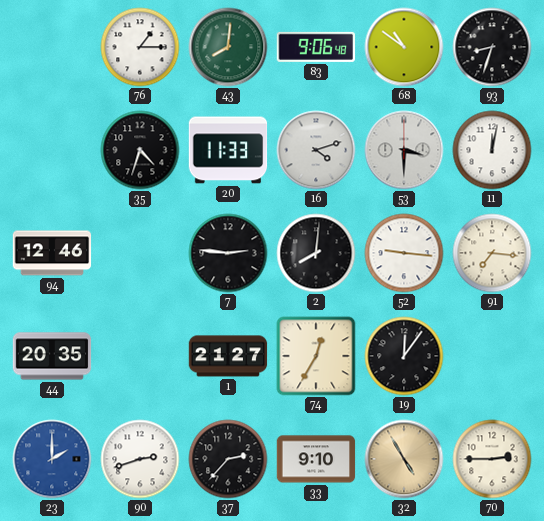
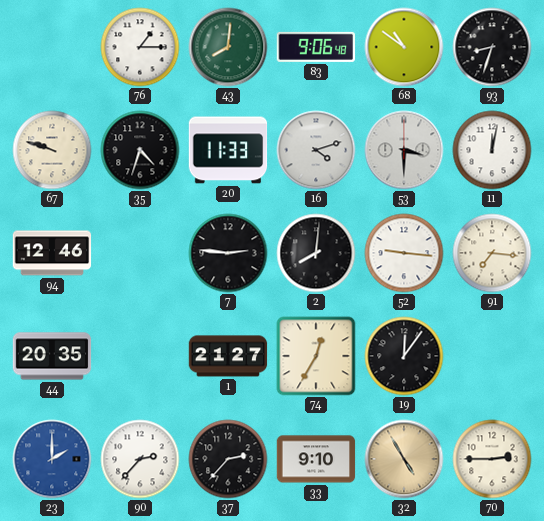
67: none -> 9:48 (52, 150)
90: 2:42 -> 2:37 (140, 459)
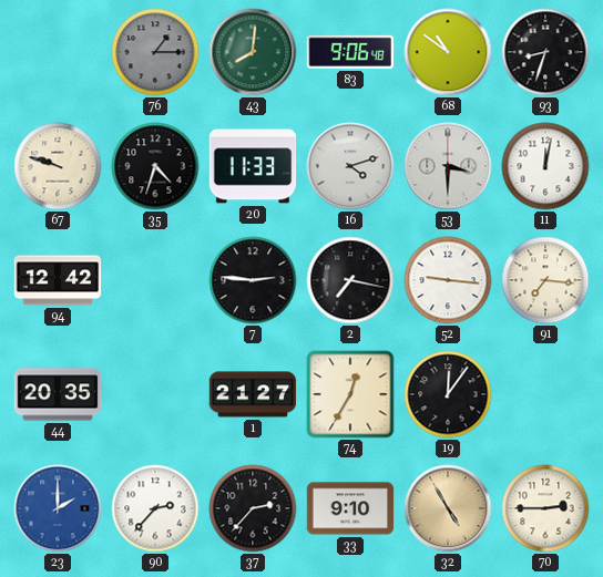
76 dial: white -> grey (155, 52)
94: 12:46 -> 12:42 (58, 280)
2: 8:01 -> 7:17 (350, 280)
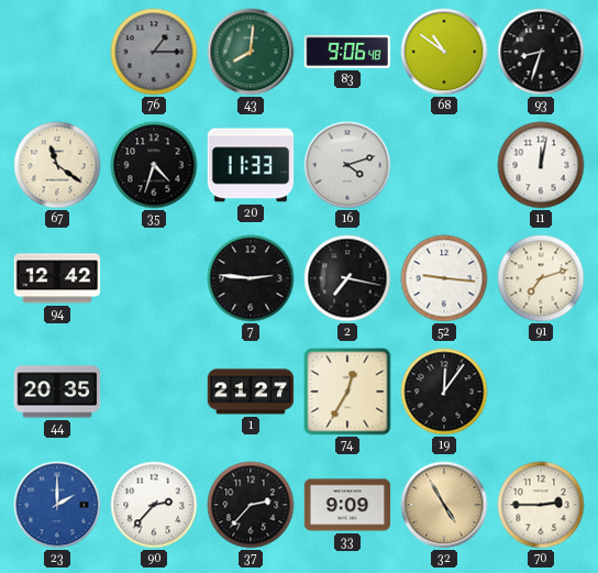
67: 9:48 -> 11:21 (57, 165)
53: 3:30 -> none (448, 166)
91: 7:16 -> 7:12 (541, 278)
33: 9:10 -> 9:09 (347, 505)
